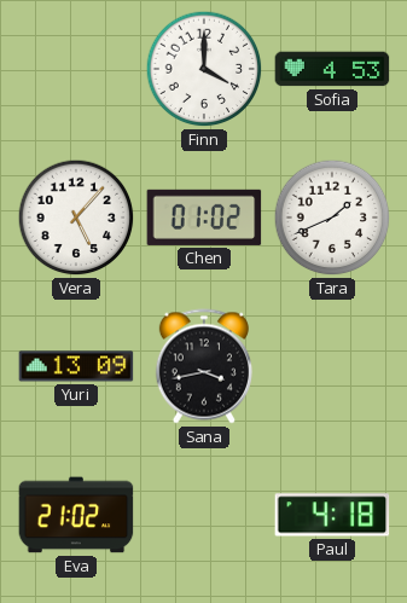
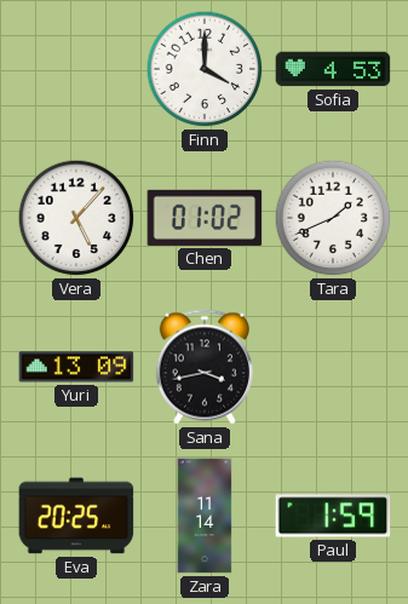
Eva: 21:02 -> 20:25 (76, 516)
Zara: none -> 11:14 (205, 516)
Paul: 4:18 -> 1:59 (333, 516)
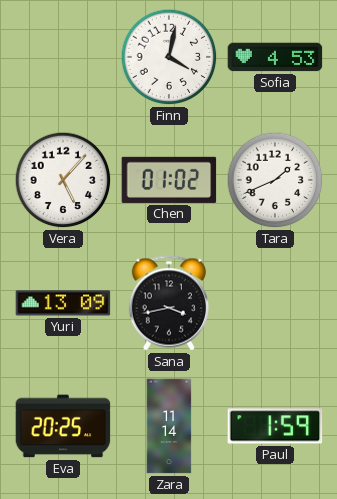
Finn: 4:00 -> 4:02 (169, 57)
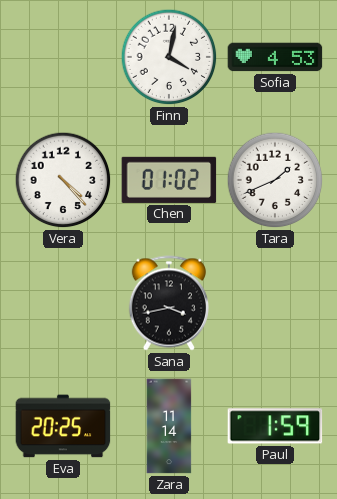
Vera: 5:07 -> 4:23 (63, 180)
Yuri: 13:09 -> none (63, 303)
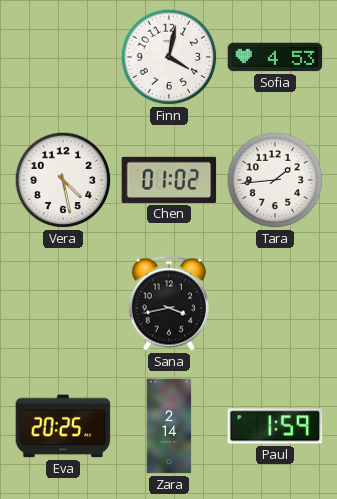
Vera: 4:23 -> 4:28 (63, 180)
Tara: 1:41 -> 1:44 (275, 180)
Zara: 11:14 -> 2:14 (169, 426)
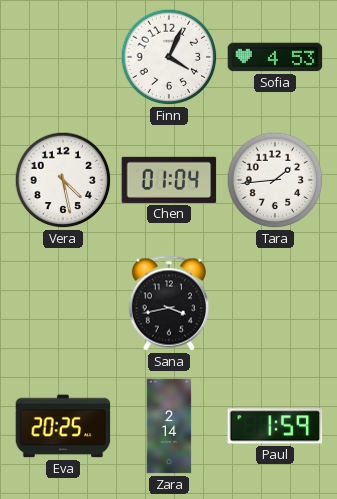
Finn: 4:02 -> 4:04 (169, 57)
Chen: 01:02 -> 01:04 (169, 180)
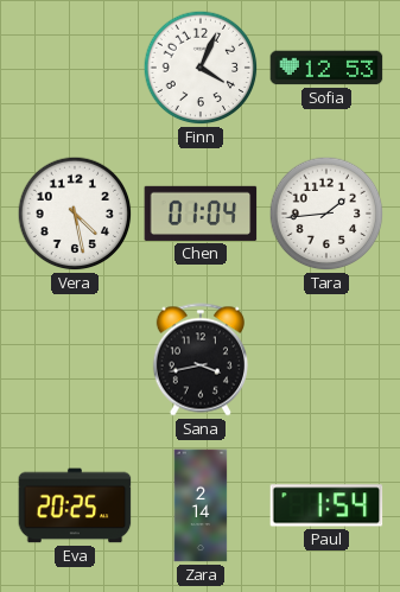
Sofia: 4:53 -> 12:53 (326, 68)
Paul: 1:59 -> 1:54 (326, 505)
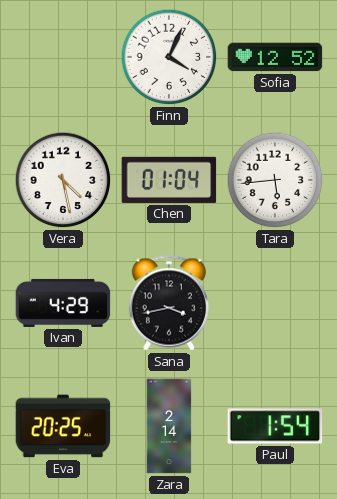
Sofia: 12:53 -> 12:52 (275, 57)
Tara: 1:44 -> 5:44 (275, 180)
Ivan: none -> 4:29 (63, 303)
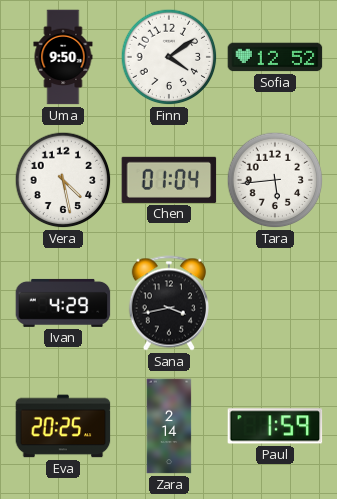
Uma: none -> 9:50 (63, 57)
Finn: 4:04 -> 4:09 (169, 57)
Paul: 1:54 -> 1:59 (275, 426)
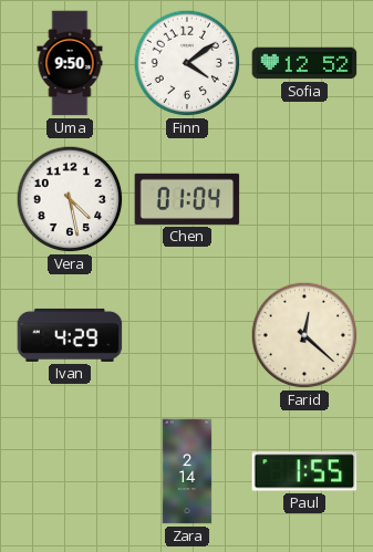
Tara: 5:44 -> none (275, 180)
Sana: 3:43 -> none (169, 303)
Farid: none -> 12:22 (304, 335)
Eva: 20:25 -> none (63, 426)
Paul: 1:59 -> 1:55 (304, 471)
